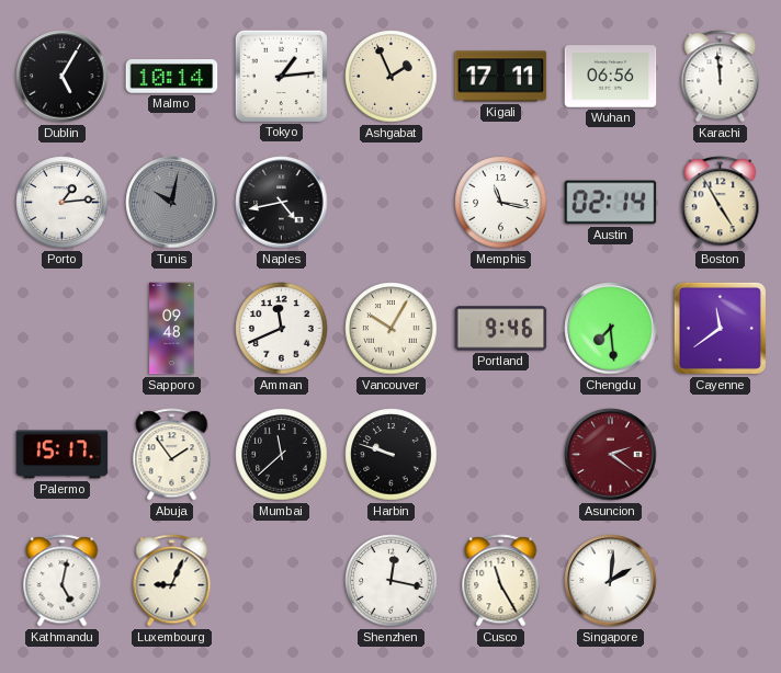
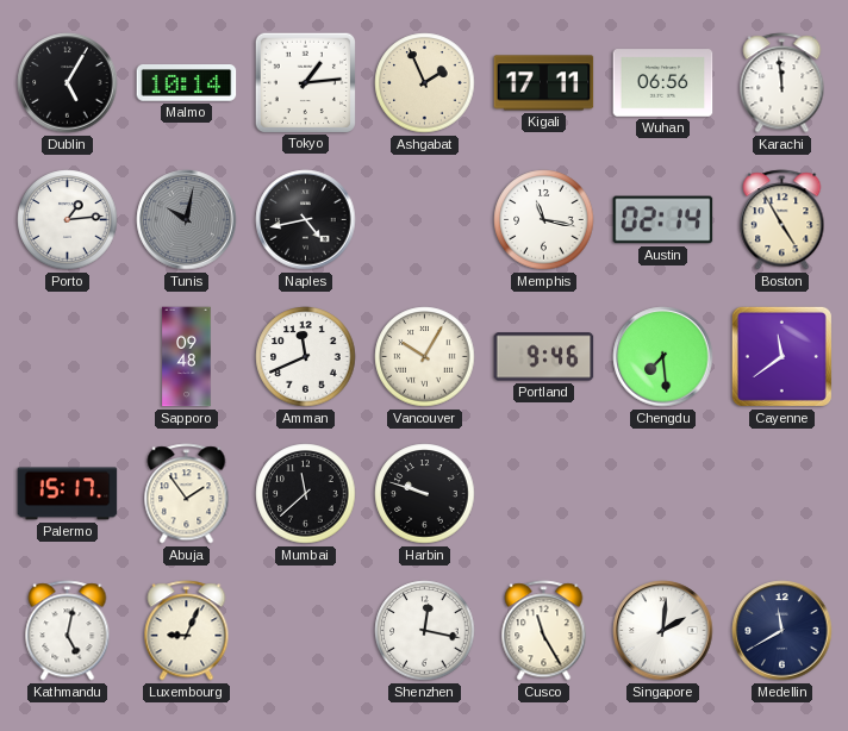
Asuncion: 2:21 -> none (611, 455)
Medellin: none -> 11:40 (782, 631)
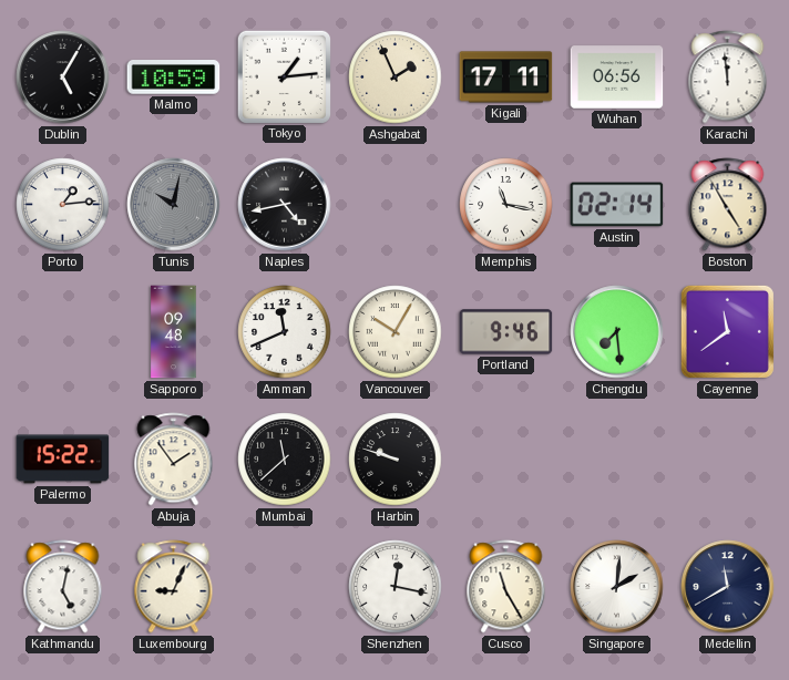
Malmo: 10:14 -> 10:59 (174, 78)
Palermo: 15:17 -> 15:22 (63, 460)
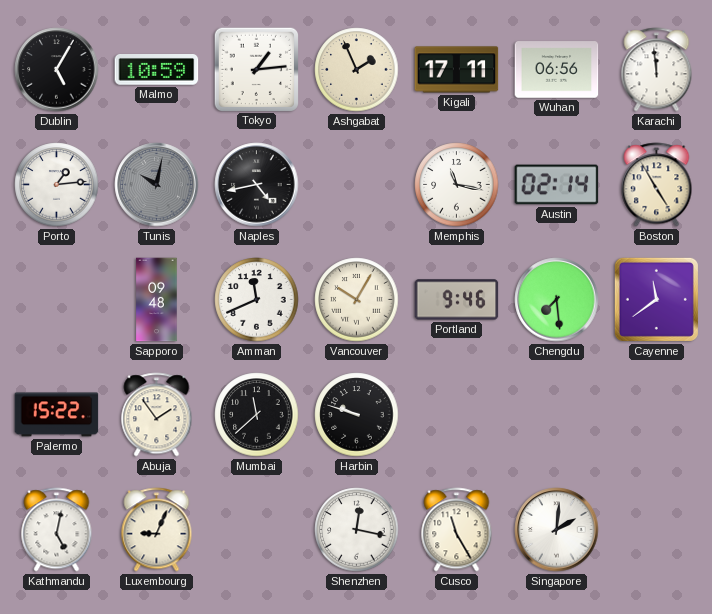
Medellin: 11:40 -> none (728, 587)
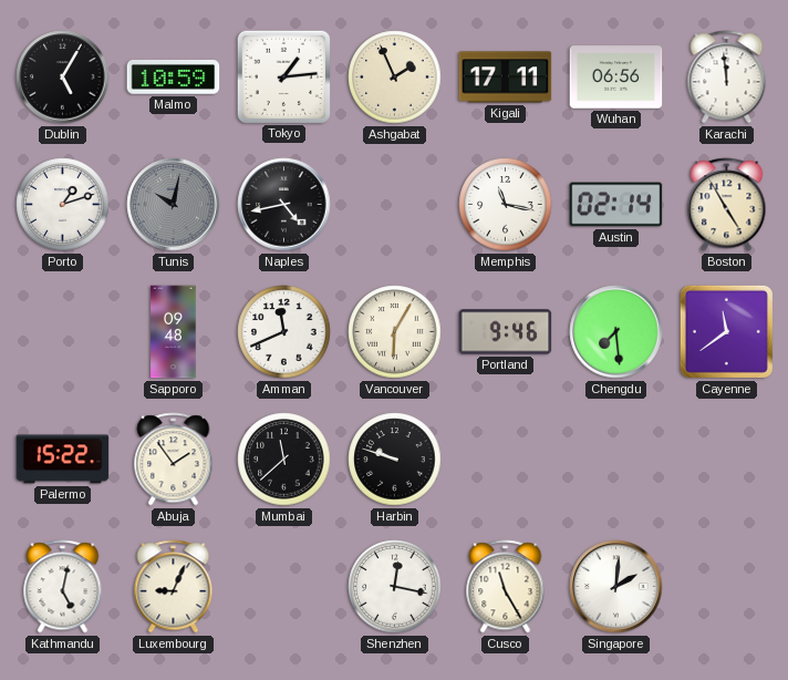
Porto: 1:14 -> 1:12 (63, 205)
Vancouver: 10:05 -> 6:05 (395, 332)
